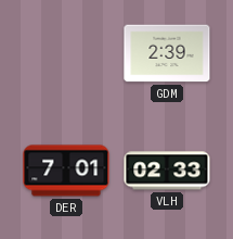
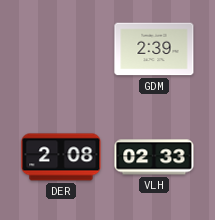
DER: 7:01 -> 2:08 (61, 157)
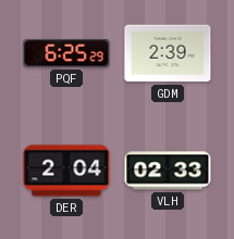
PQF: none -> 6:25 (66, 53)
DER: 2:08 -> 2:04 (66, 171)
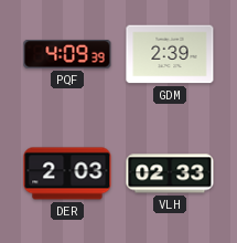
PQF: 6:25 -> 4:09 (67, 54)
DER: 2:04 -> 2:03 (67, 173)
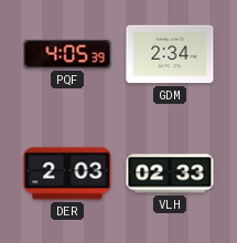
PQF: 4:09 -> 4:05 (67, 54)
GDM: 2:39 -> 2:34 (170, 54)
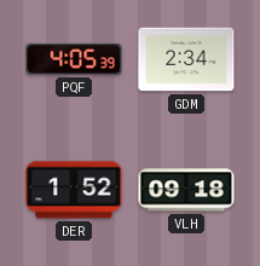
DER: 2:03 -> 1:52 (74, 190)
VLH: 02:33 -> 09:18 (186, 190)
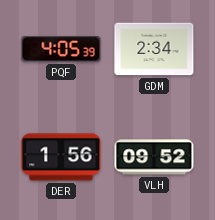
DER: 1:52 -> 1:56 (61, 157)
VLH: 09:18 -> 09:52 (154, 157)
